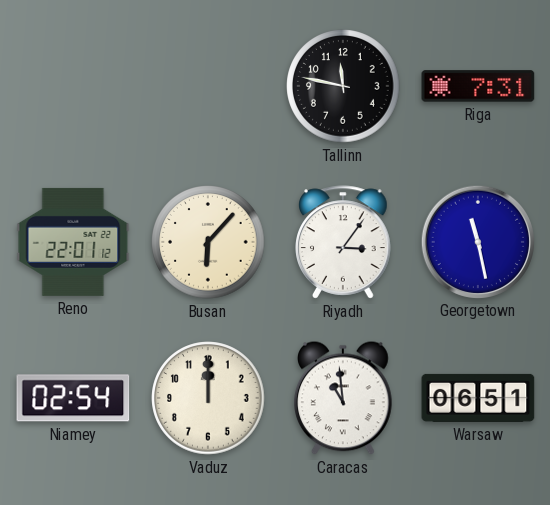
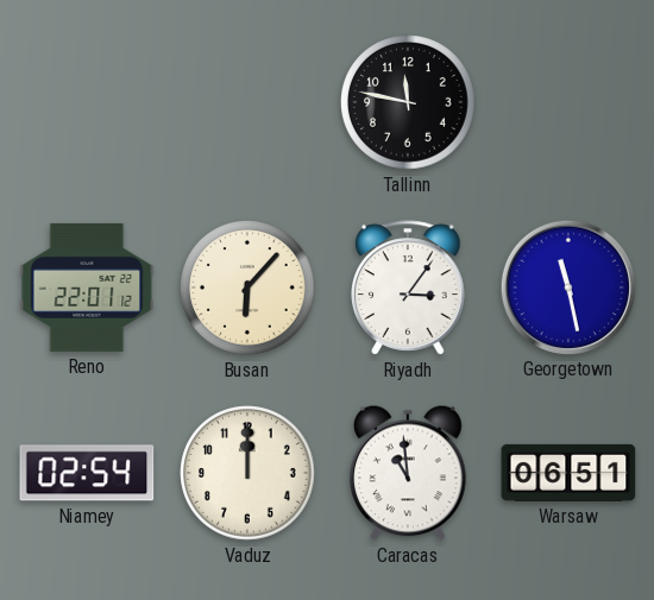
Riga: 7:31 -> none (478, 86)
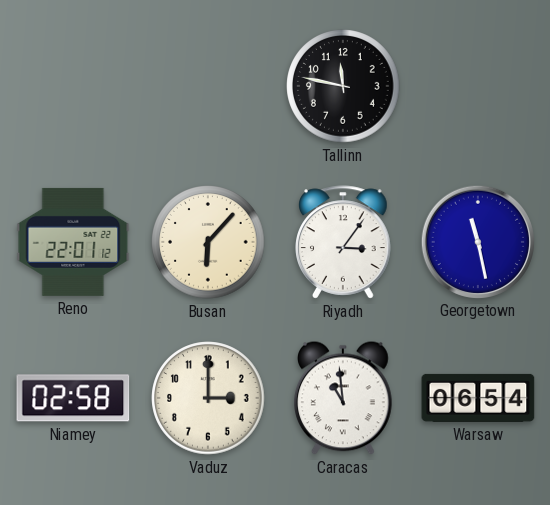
Niamey: 02:54 -> 02:58 (73, 398)
Vaduz: 12:00 -> 3:00 (208, 398)
Warsaw: 06:51 -> 06:54 (478, 398)
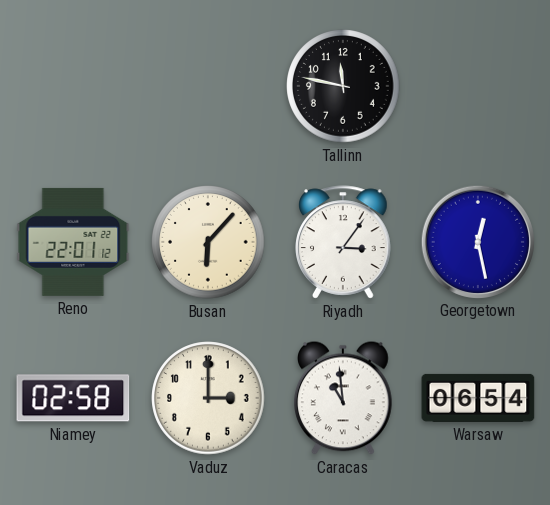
Georgetown: 11:28 -> 12:28 (477, 241)
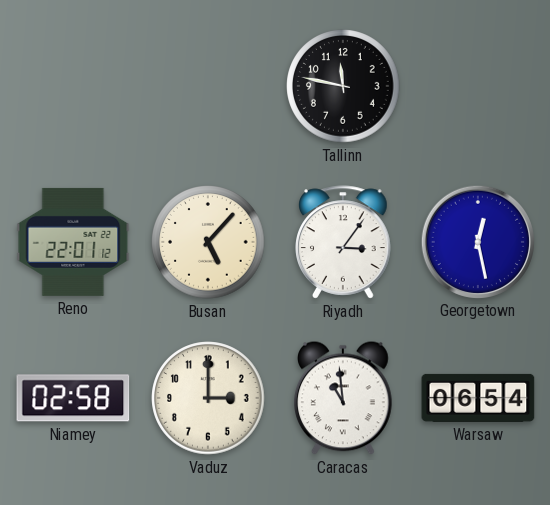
Busan: 6:07 -> 5:07 (208, 242)
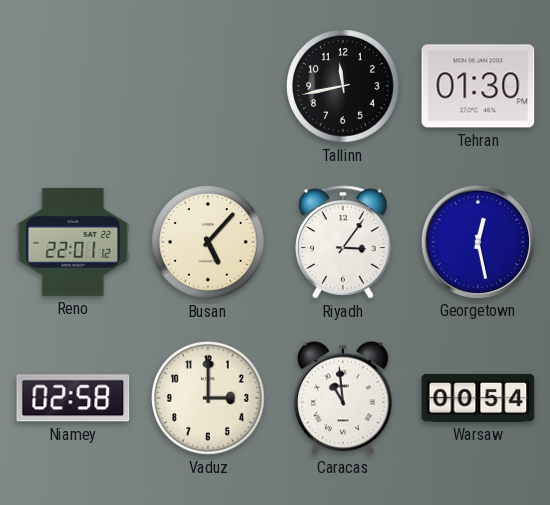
Tallinn: 11:47 -> 11:43 (343, 86)
Tehran: none -> 01:30 (478, 86)
Warsaw: 06:54 -> 00:54 (478, 398)
